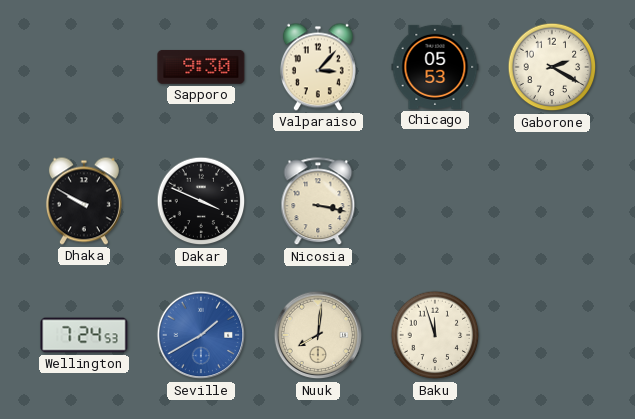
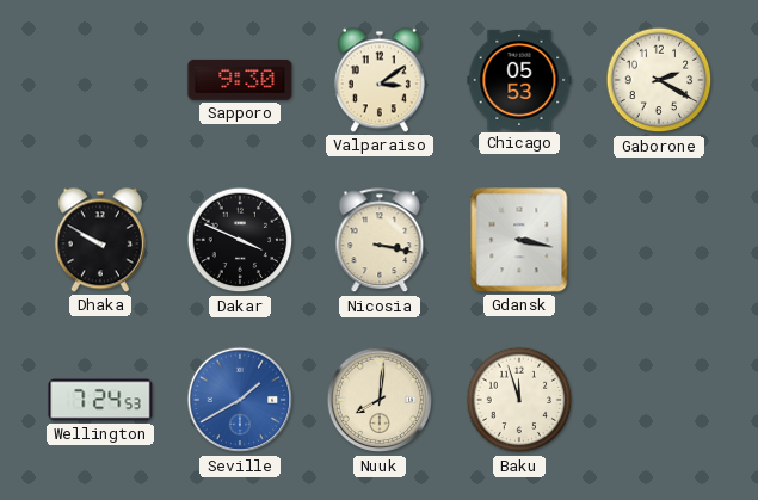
Valparaiso: 3:07 -> 3:09 (380, 80)
Gdansk: none -> 3:17 (519, 240)
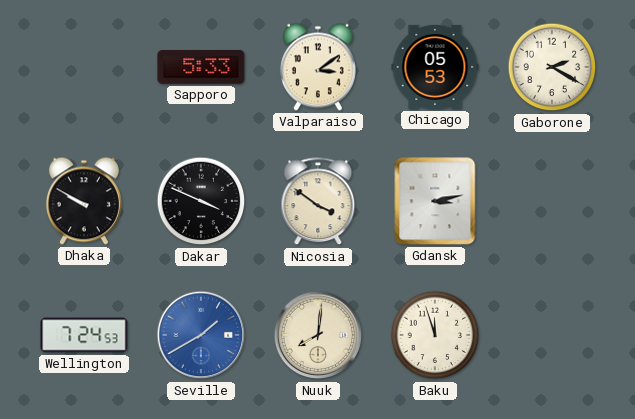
Sapporo: 9:30 -> 5:33 (201, 67)
Nicosia: 3:17 -> 3:51 (318, 202)
Gdansk: 3:17 -> 3:13 (435, 201)
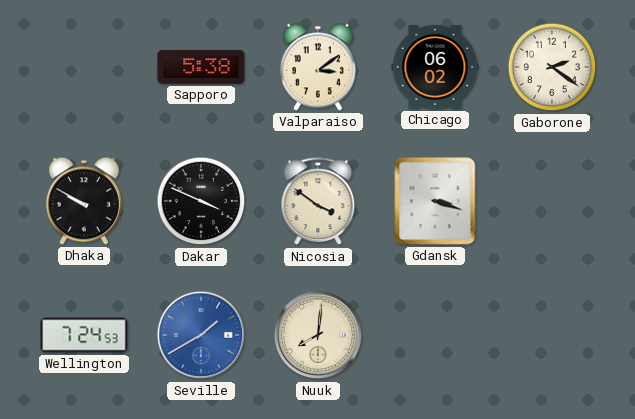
Sapporo: 5:33 -> 5:38 (201, 67)
Chicago: 05:53 -> 06:02 (435, 67)
Gaborone: 2:20 -> 2:21 (552, 67)
Gdansk: 3:13 -> 3:18 (435, 201)
Baku: 11:57 -> none (435, 335)
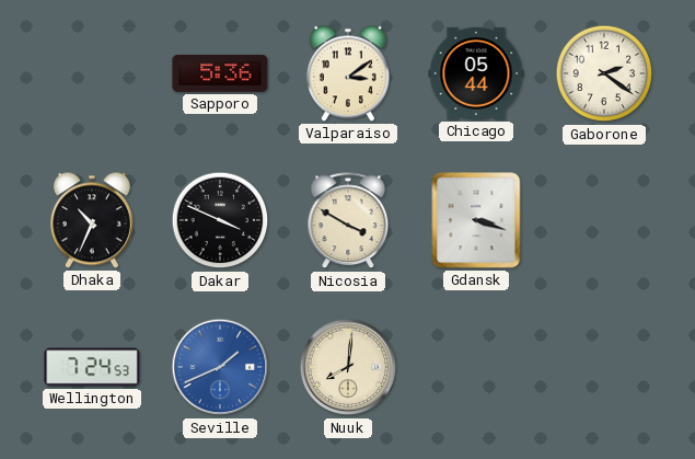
Sapporo: 5:38 -> 5:36 (220, 73)
Chicago: 06:02 -> 05:44 (476, 73)
Dhaka: 9:50 -> 10:34 (92, 220)
Nicosia: 3:51 -> 3:50 (348, 221)
Seville: 1:40 -> 1:41 (220, 367)
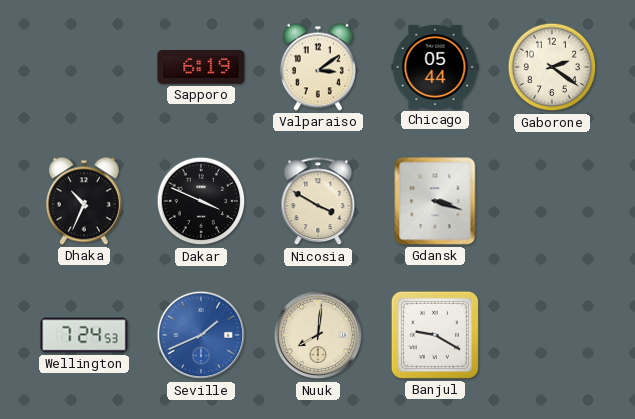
Sapporo: 5:36 -> 6:19 (201, 67)
Banjul: none -> 9:20 (435, 335)
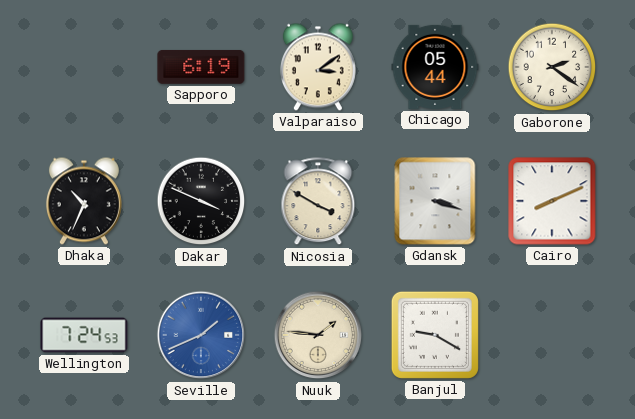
Cairo: none -> 8:11 (552, 201)
Nuuk: 8:01 -> 1:46 (318, 335)
